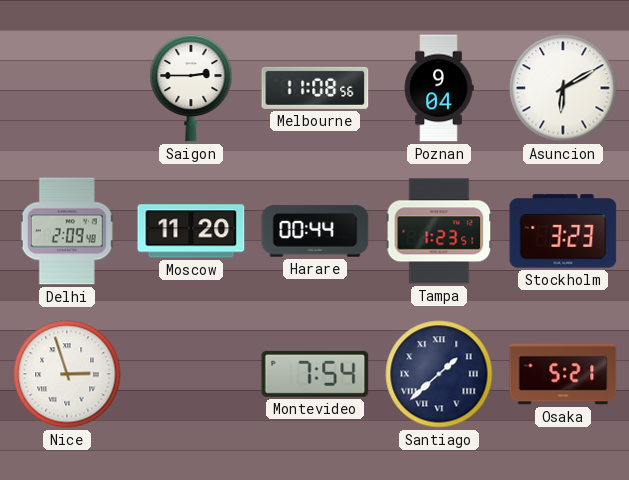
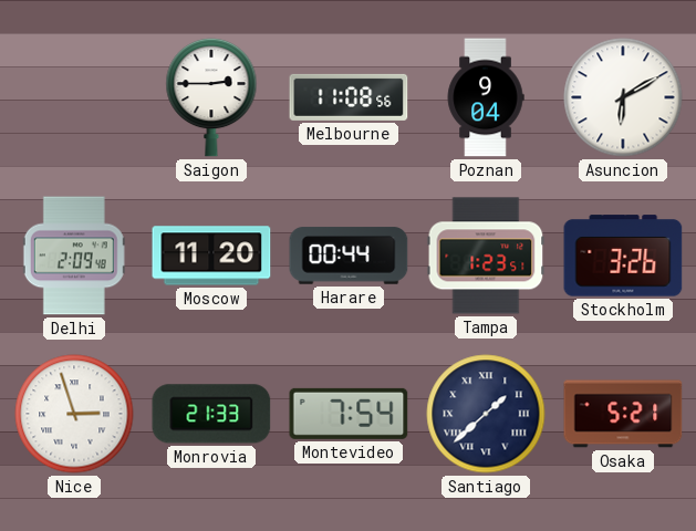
Stockholm: 3:23 -> 3:26 (623, 256)
Monrovia: none -> 21:33 (211, 414)
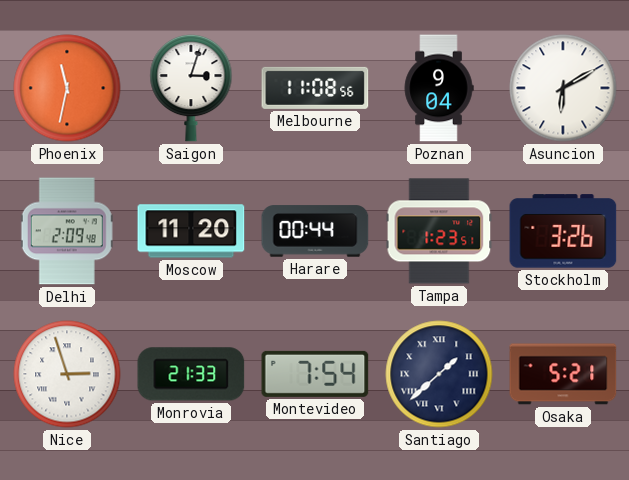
Phoenix: none -> 11:32 (67, 88)
Saigon: 2:45 -> 3:03 (191, 88)
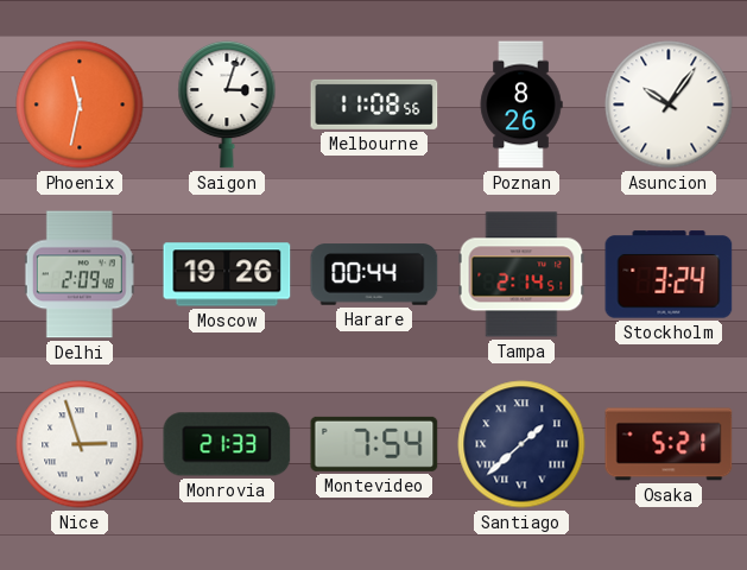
Poznan: 9:04 -> 8:26 (521, 104)
Asuncion: 6:10 -> 10:06 (669, 104)
Moscow: 11:20 -> 19:26 (227, 274)
Tampa: 1:23 -> 2:14 (521, 274)
Stockholm: 3:26 -> 3:24 (669, 274)
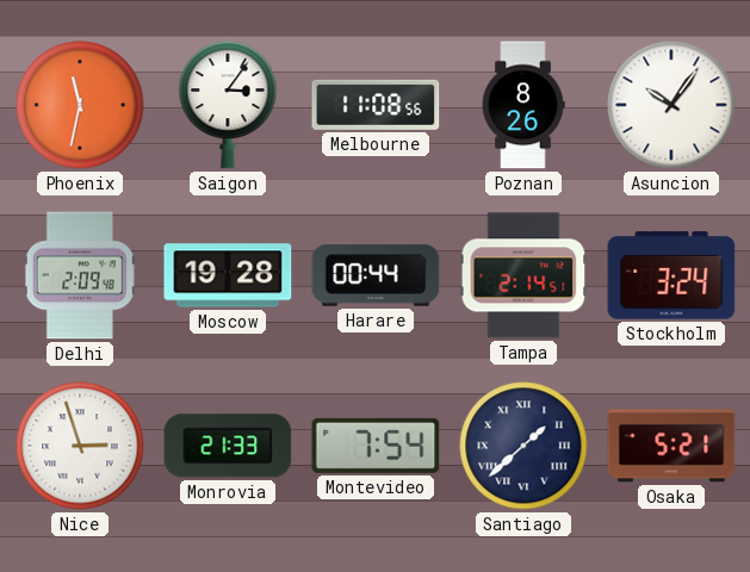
Saigon: 3:03 -> 3:06 (228, 105)
Moscow: 19:26 -> 19:28 (228, 275)
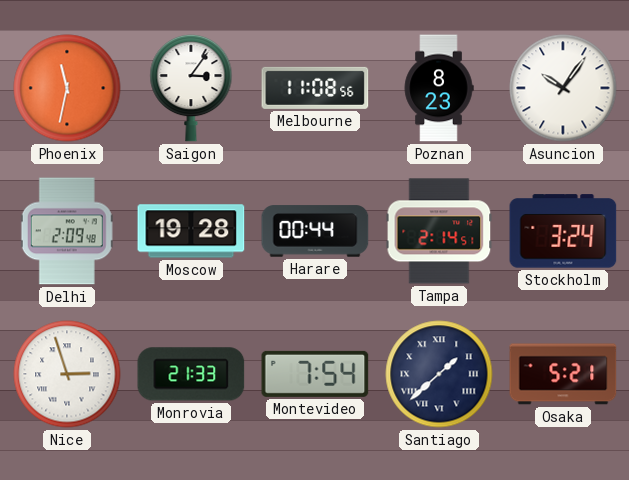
Poznan: 8:26 -> 8:23 (439, 88)
